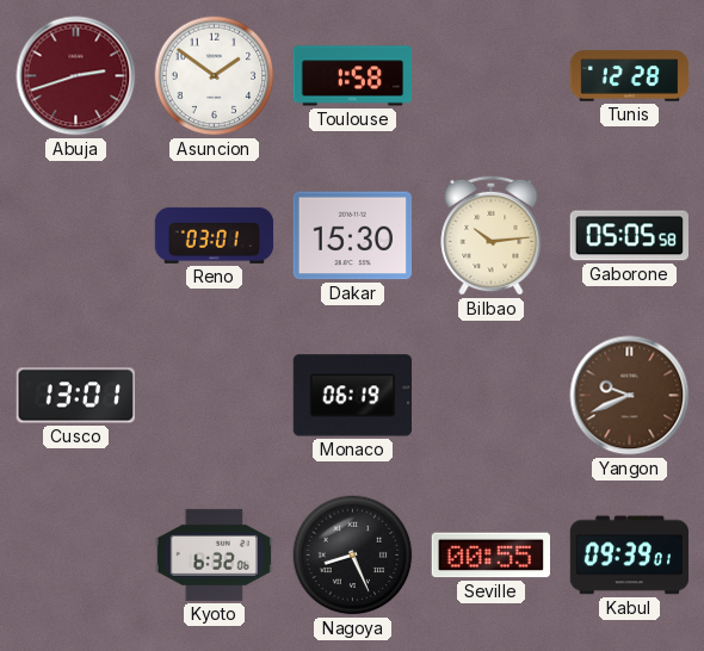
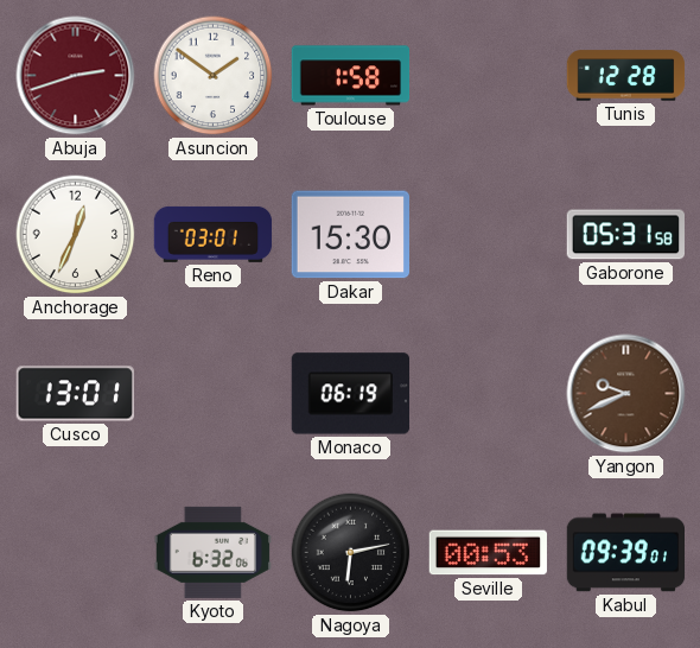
Anchorage: none -> 12:34 (76, 235)
Bilbao: 10:14 -> none (492, 235)
Gaborone: 05:05 -> 05:31 (625, 235)
Nagoya: 8:26 -> 6:13 (351, 553)
Seville: 00:55 -> 00:53 (488, 553)
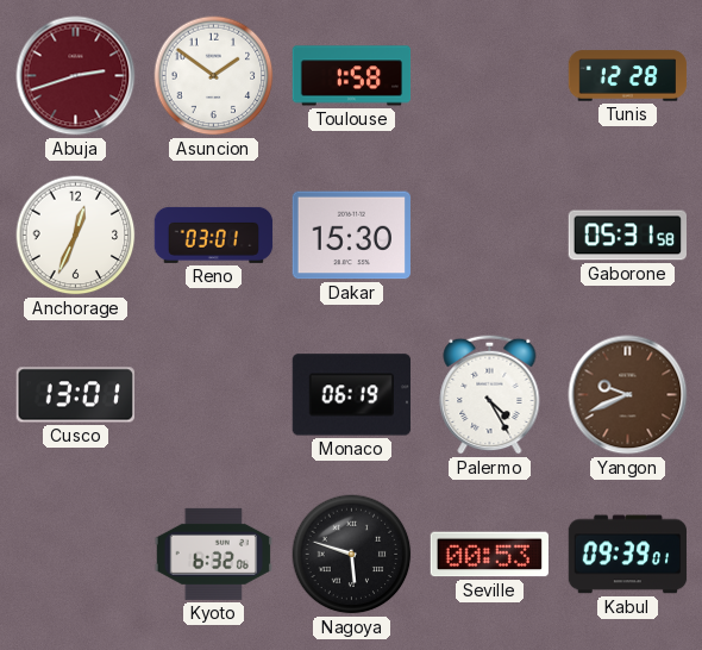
Palermo: none -> 4:25 (490, 394)
Nagoya: 6:13 -> 5:48 (352, 555)
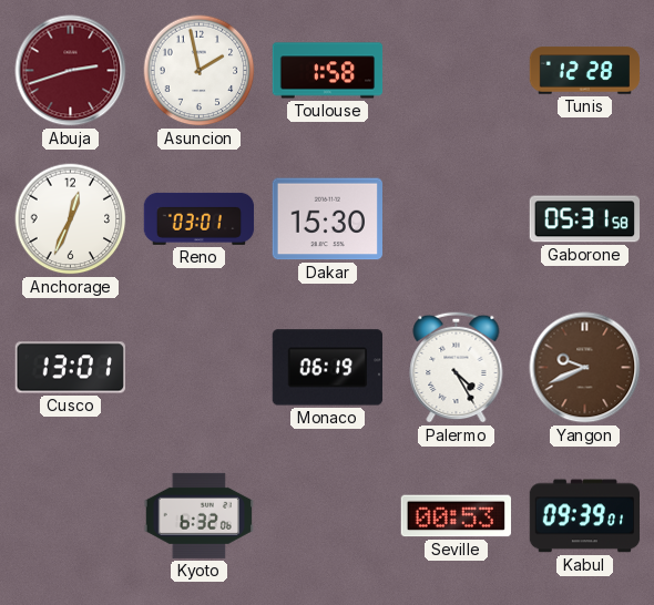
Asuncion: 1:51 -> 1:58 (200, 71)
Nagoya: 5:48 -> none (352, 555)
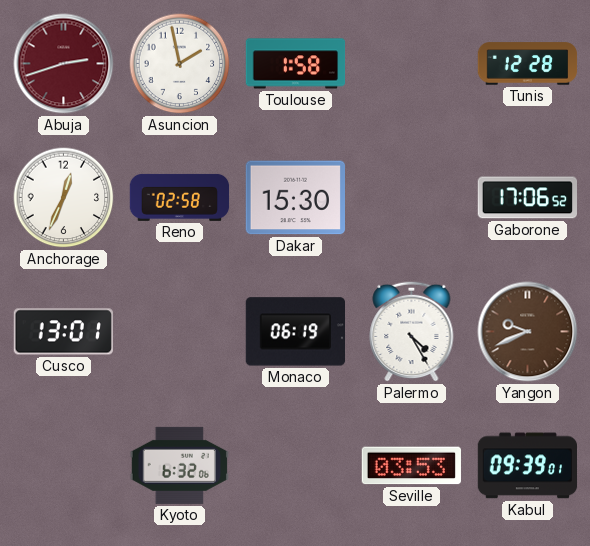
Reno: 03:01 -> 02:58 (180, 197)
Gaborone: 05:31 -> 17:06 (527, 198)
Seville: 00:53 -> 03:53 (411, 466)
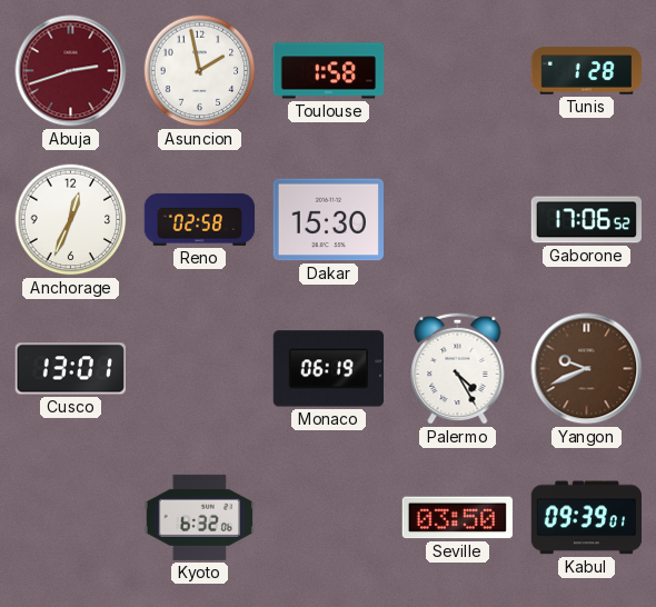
Tunis: 12:28 -> 1:28 (587, 71)
Seville: 03:53 -> 03:50 (457, 518)
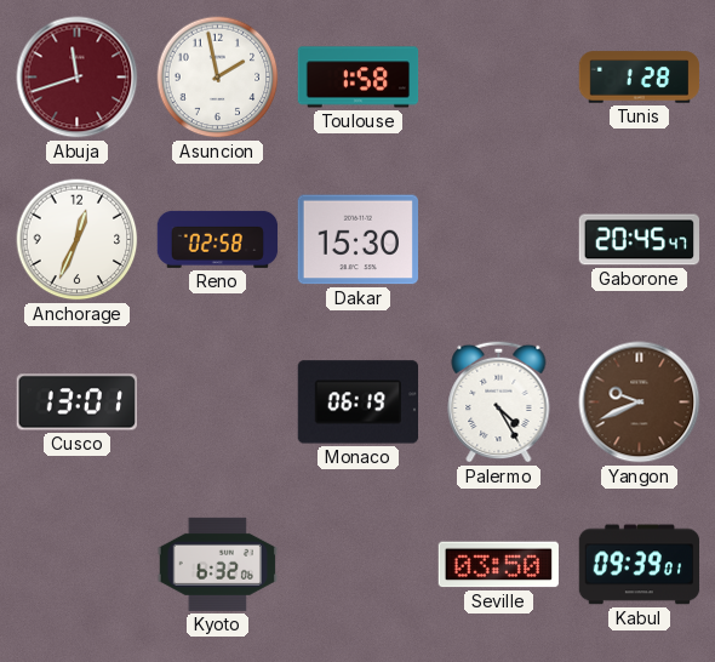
Abuja: 2:42 -> 11:42 (78, 78)
Gaborone: 17:06 -> 20:45 (639, 240)
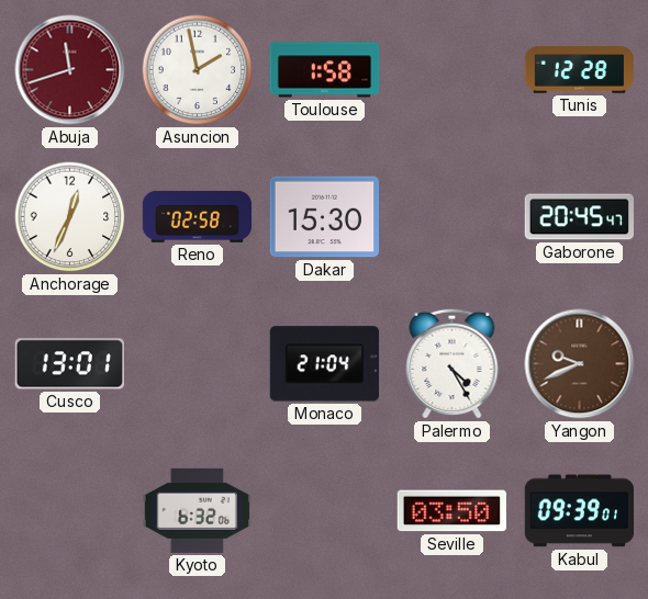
Tunis: 1:28 -> 12:28 (580, 70)
Monaco: 06:19 -> 21:04 (324, 364)
